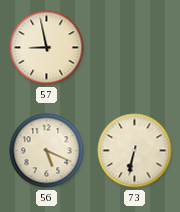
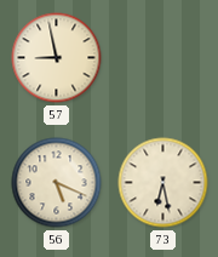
73: 6:32 -> 6:28 (163, 183)
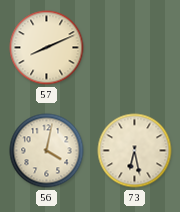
57: 8:58 -> 8:11 (47, 48)
56: 5:19 -> 4:02 (47, 151)
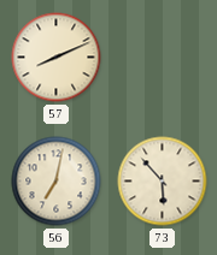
56: 4:02 -> 7:02 (57, 182)
73: 6:28 -> 5:53 (163, 182)
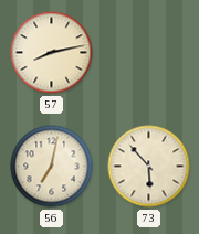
57: 8:11 -> 8:13 (52, 53)
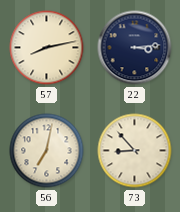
22: none -> 3:14 (135, 48)
73: 5:53 -> 8:53 (135, 151)
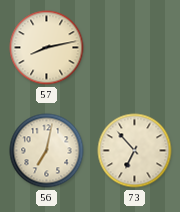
22: 3:14 -> none (135, 48)
73: 8:53 -> 6:53 (135, 151)
